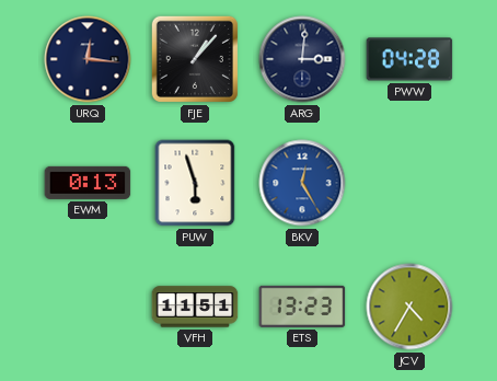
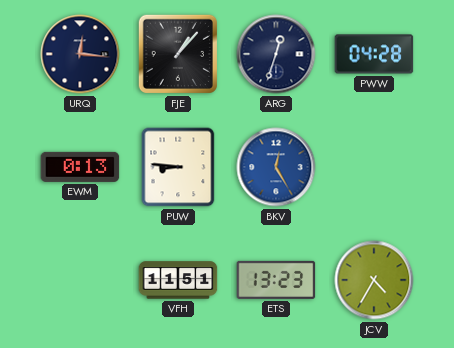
ARG: 3:01 -> 12:33 (276, 54)
PUW: 5:57 -> 8:46 (178, 167)
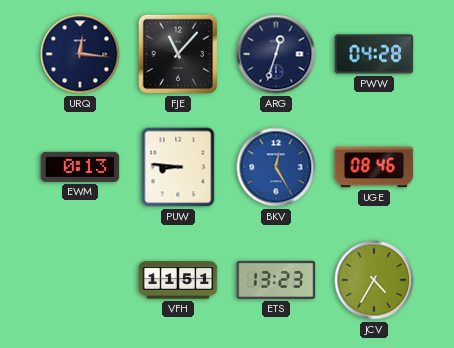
FJE: 1:07 -> 11:07 (178, 54)
UGE: none -> 08:46 (374, 167)
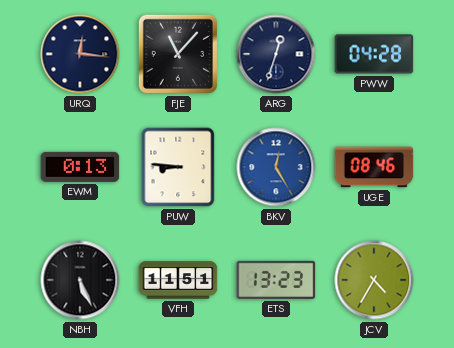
NBH: none -> 5:26 (80, 280)
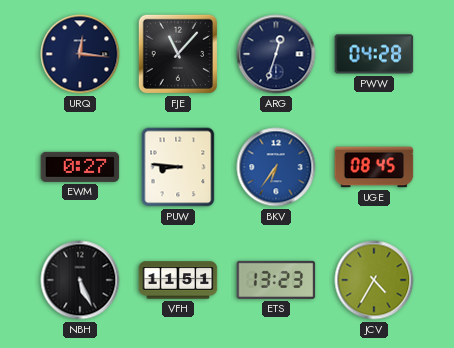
EWM: 0:13 -> 0:27 (80, 167)
BKV: 12:25 -> 6:36 (276, 167)
UGE: 08:46 -> 08:45 (374, 167)
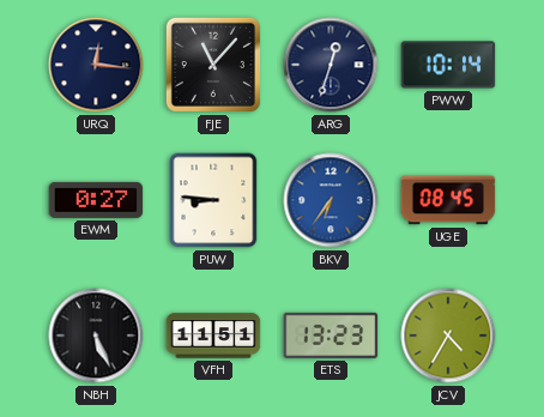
PWW: 04:28 -> 10:14 (448, 65)
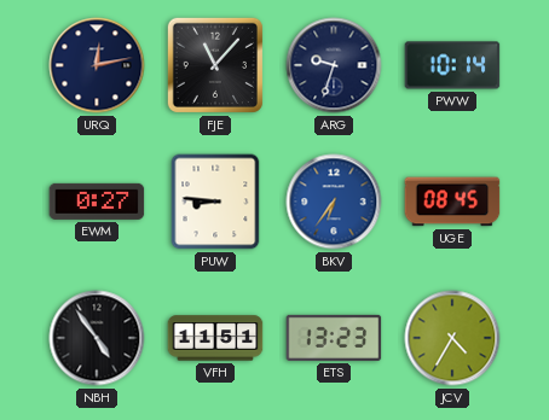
URQ: 12:16 -> 12:13 (97, 65)
ARG: 12:33 -> 9:33 (334, 65)
NBH: 5:26 -> 4:54 (97, 338)
